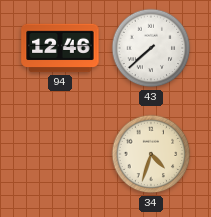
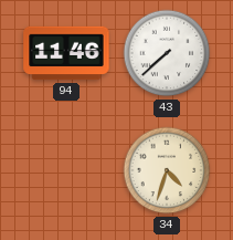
94: 12:46 -> 11:46 (66, 53)
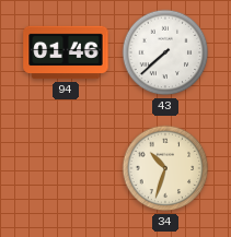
94: 11:46 -> 01:46 (66, 52)
34: 4:33 -> 10:33 (165, 168)
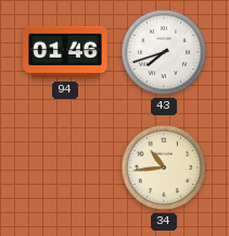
43: 7:38 -> 7:42 (164, 52)
34: 10:33 -> 10:44 (164, 167)
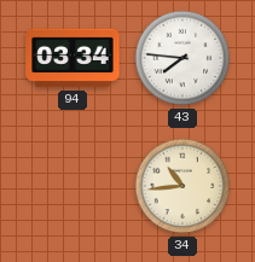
94: 01:46 -> 03:34 (73, 58)
43: 7:42 -> 7:46 (182, 58)
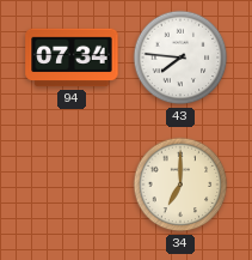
94: 03:34 -> 07:34 (72, 58)
34: 10:44 -> 7:00 (180, 185)
